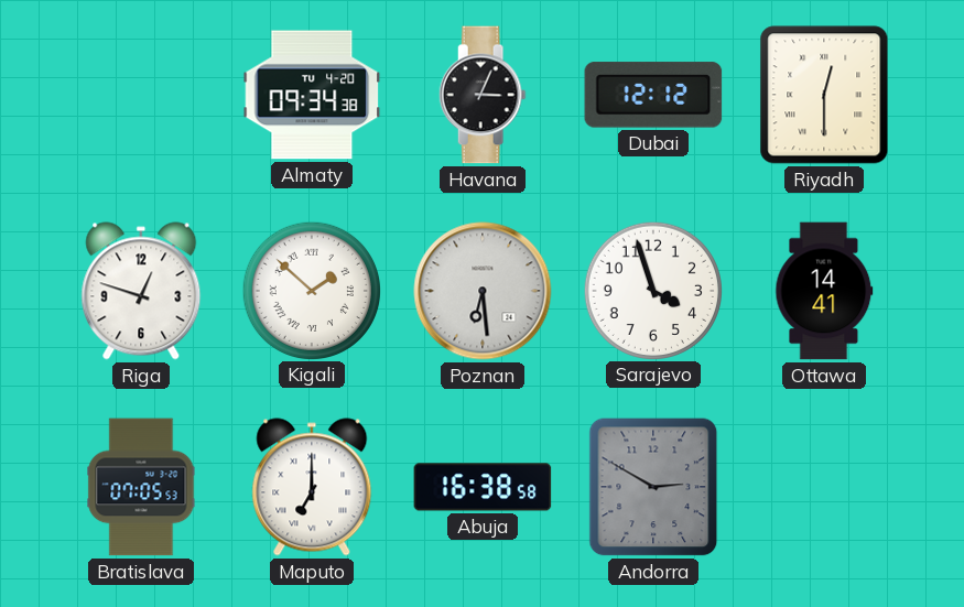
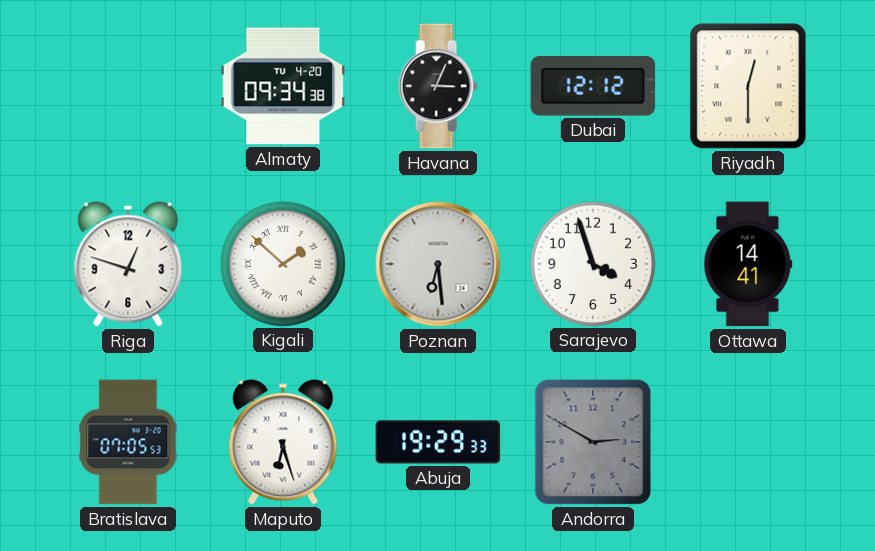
Maputo: 7:00 -> 6:27 (283, 442)
Abuja: 16:38 -> 19:29 (438, 442)
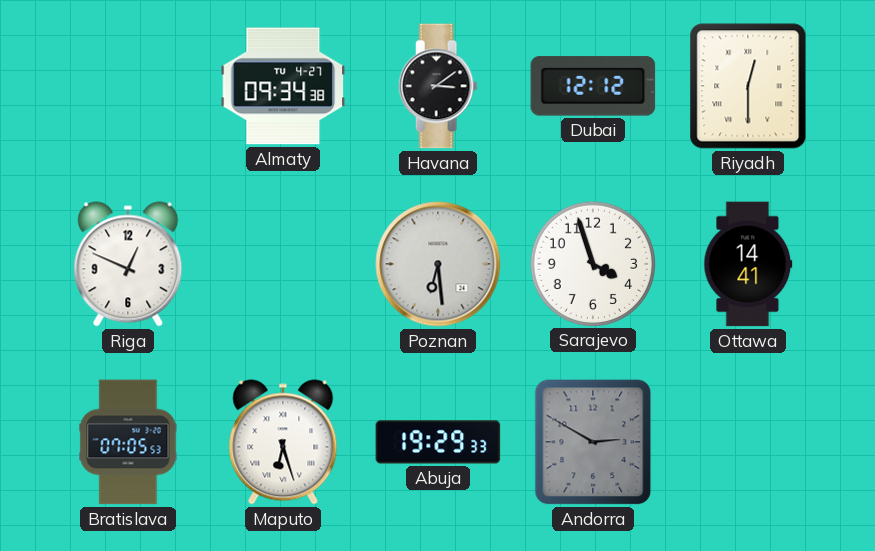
Almaty date: TU 4-20 -> TU 4-27 (283, 86)
Havana: 3:04 -> 3:09 (438, 86)
Riga: 12:48 -> 12:49 (128, 264)
Kigali: 1:52 -> none (282, 263)
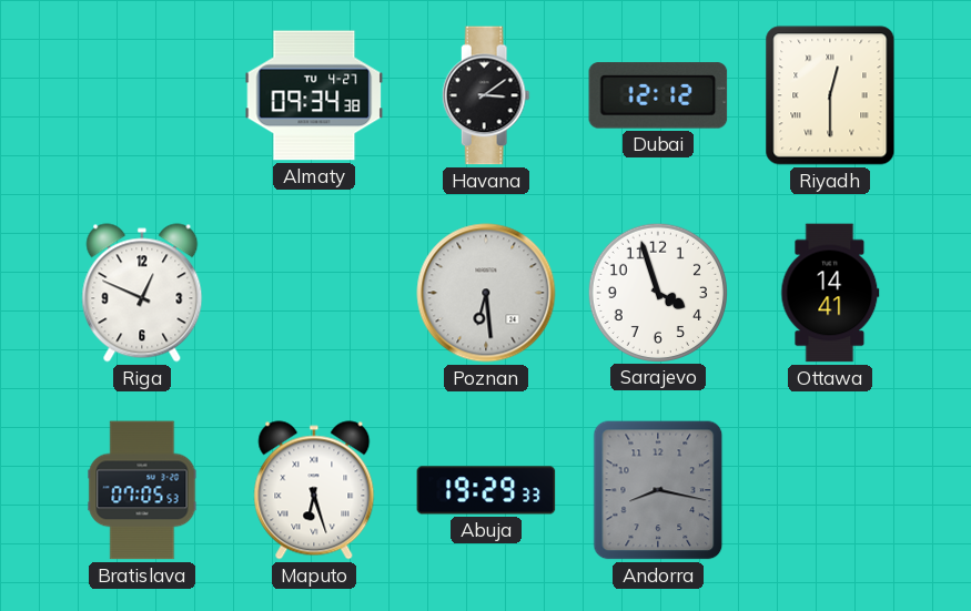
Andorra: 2:50 -> 8:17 (658, 490)
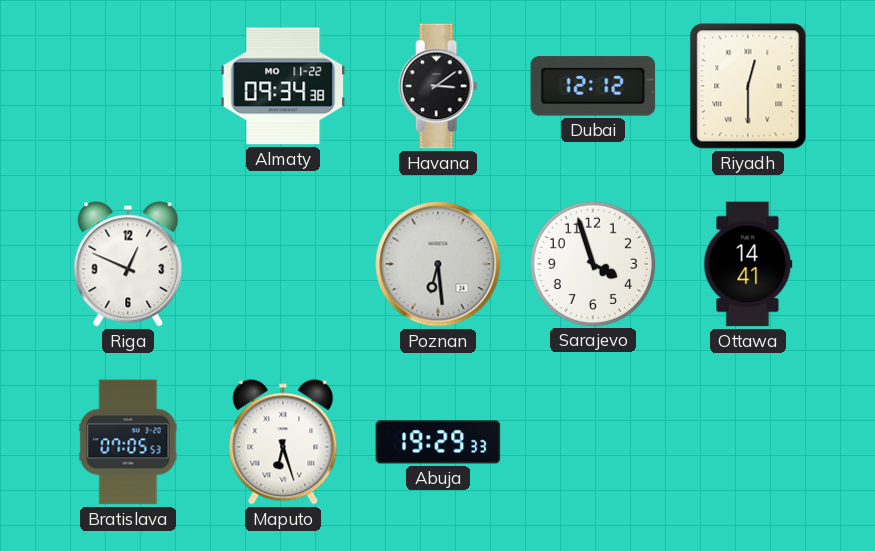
Almaty date: TU 4-27 -> MO 11-22 (283, 86)
Andorra: 8:17 -> none (658, 490)
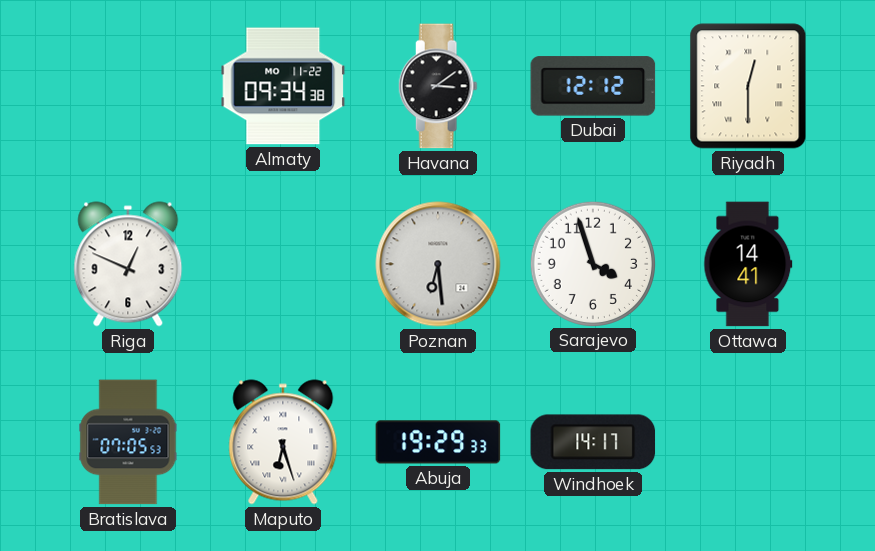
Windhoek: none -> 14:17 (593, 442)
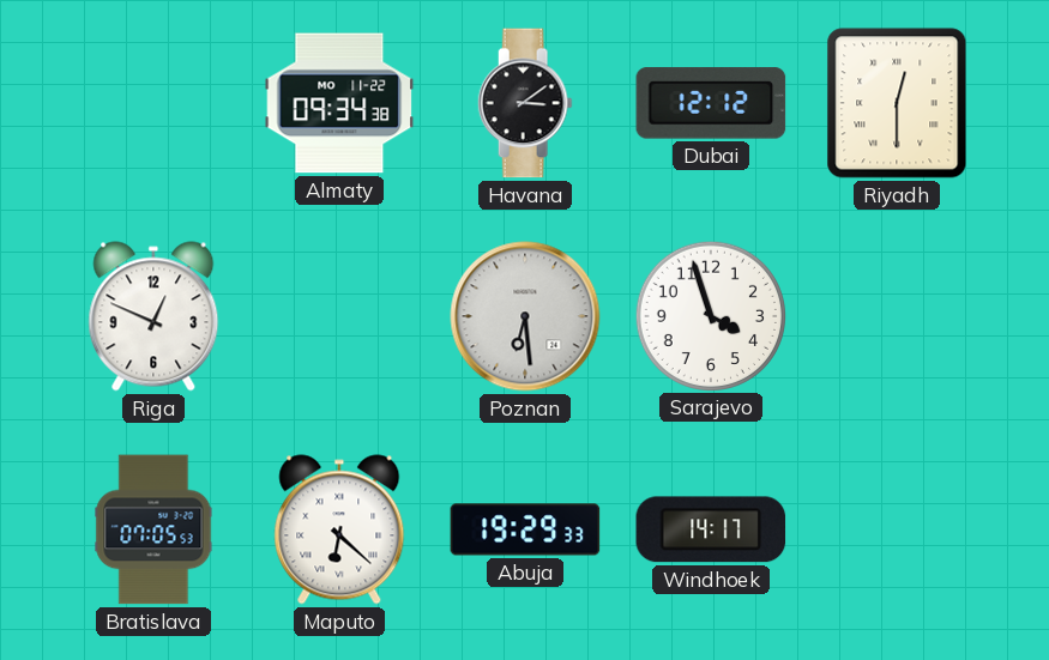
Ottawa: 14:41 -> none (748, 264)
Maputo: 6:27 -> 6:22 (339, 529)
